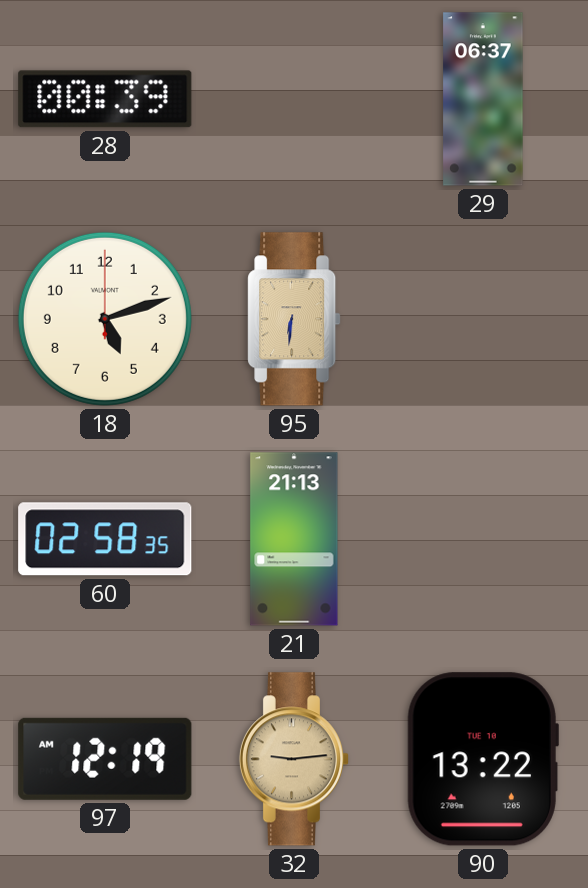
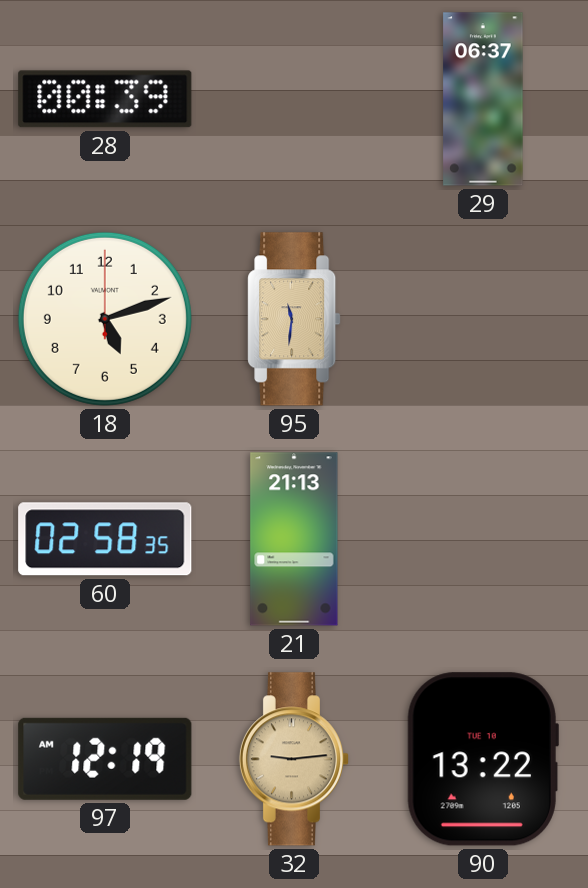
95: 6:31 -> 11:31 (294, 319)
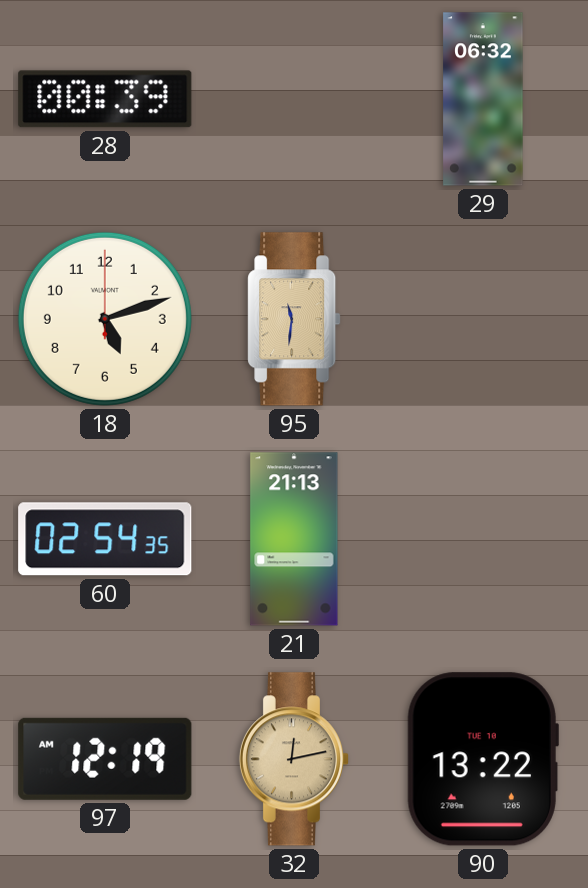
29: 06:37 -> 06:32 (483, 99)
60: 02:58 -> 02:54 (105, 539)
32: 9:14 -> 12:13 (294, 759)
